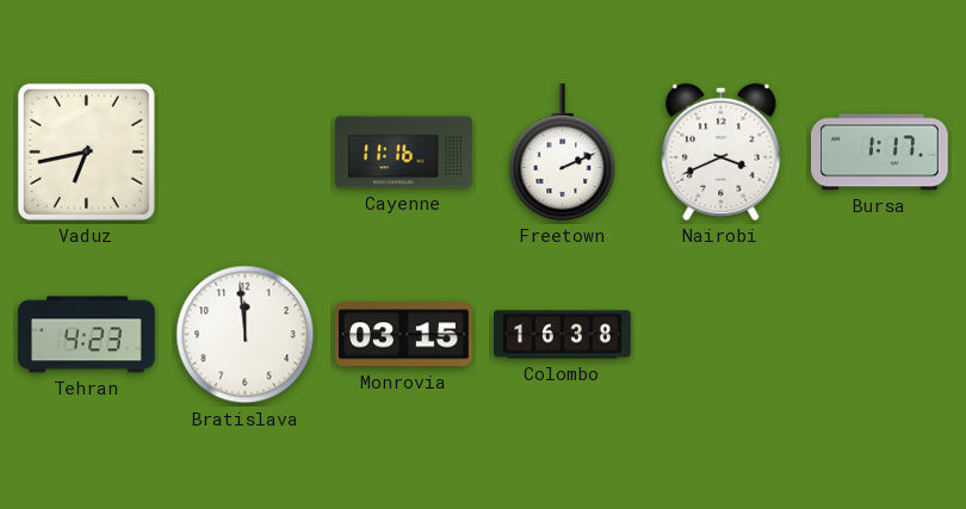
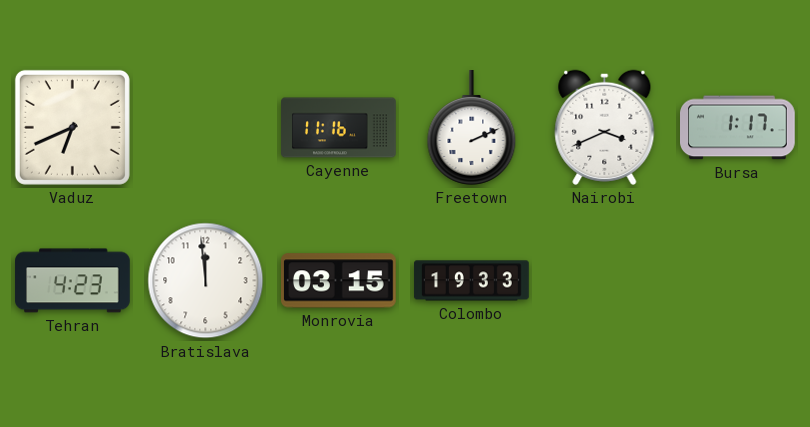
Vaduz: 6:43 -> 6:41 (72, 127)
Colombo: 16:38 -> 19:33 (472, 281)
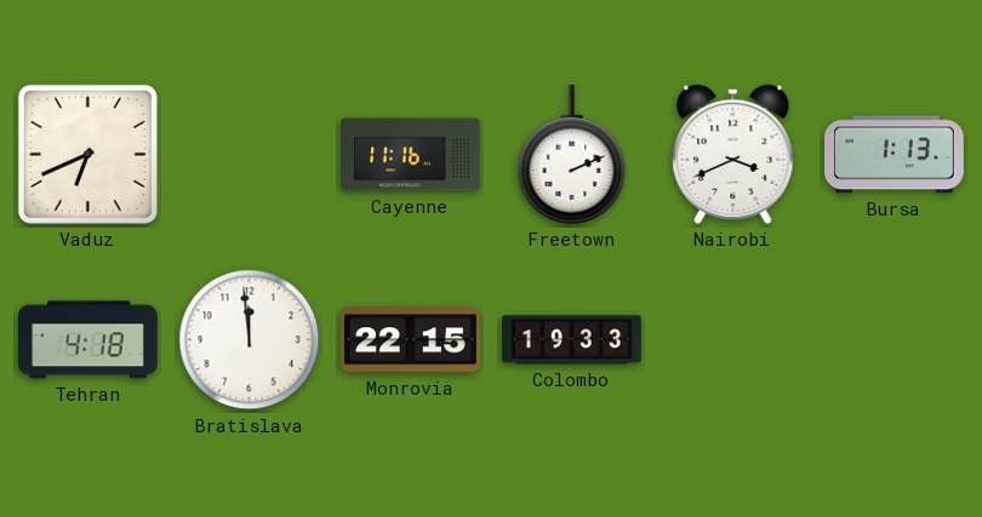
Bursa: 1:17 -> 1:13 (895, 155)
Tehran: 4:23 -> 4:18 (89, 340)
Monrovia: 03:15 -> 22:15 (411, 340)
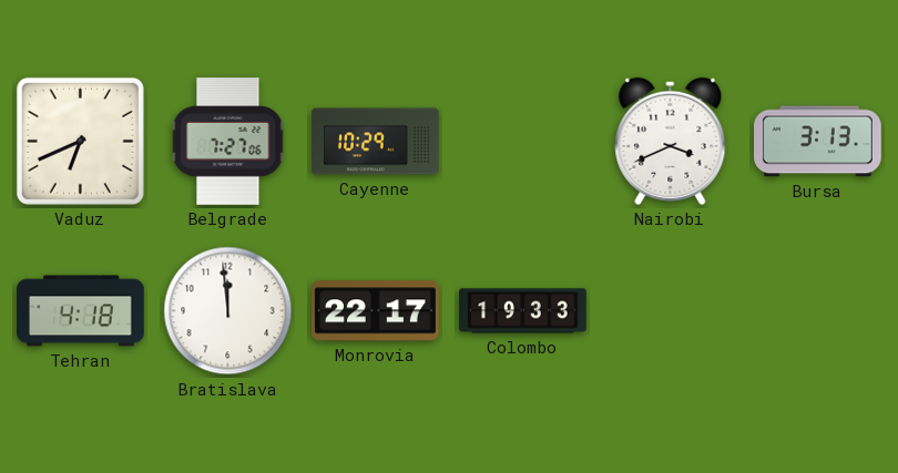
Belgrade: none -> 7:27 (228, 142)
Cayenne: 11:16 -> 10:29 (376, 142)
Freetown: 2:11 -> none (572, 155)
Bursa: 1:13 -> 3:13 (818, 142)
Monrovia: 22:15 -> 22:17 (376, 311)
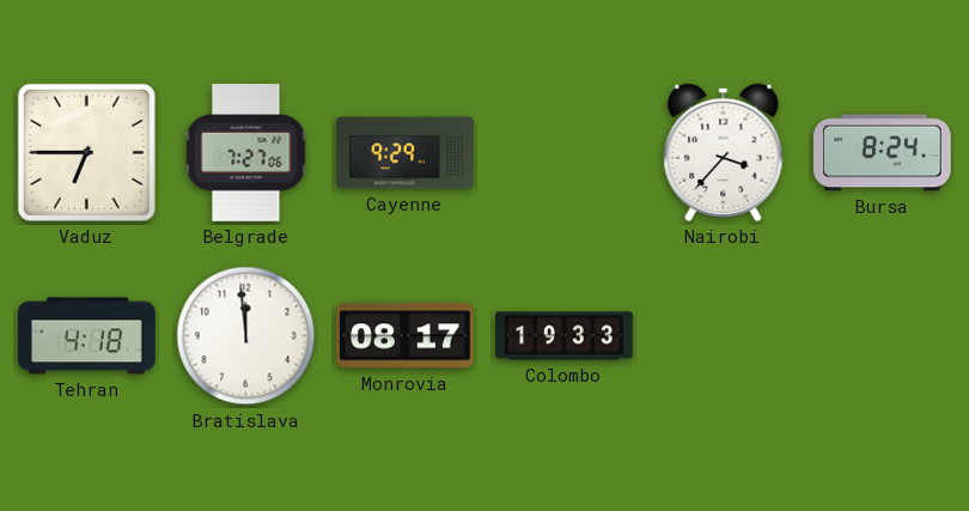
Vaduz: 6:41 -> 6:45 (86, 152)
Cayenne: 10:29 -> 9:29 (406, 153)
Nairobi: 3:41 -> 3:37 (724, 152)
Bursa: 3:13 -> 8:24 (883, 153)
Monrovia: 22:17 -> 08:17 (406, 336)
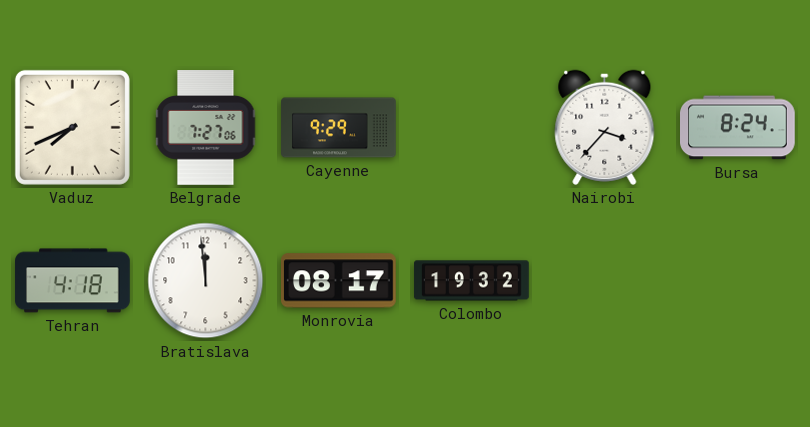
Vaduz: 6:45 -> 7:41 (72, 127)
Colombo: 19:33 -> 19:32 (472, 281)
